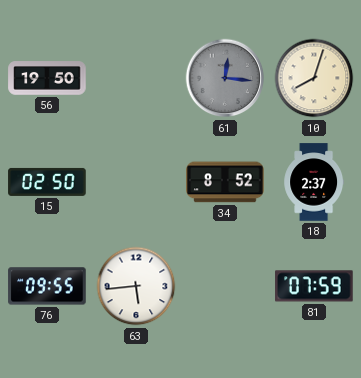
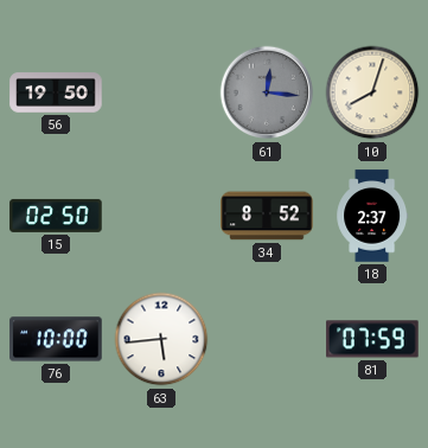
76: 09:55 -> 10:00 (56, 339)
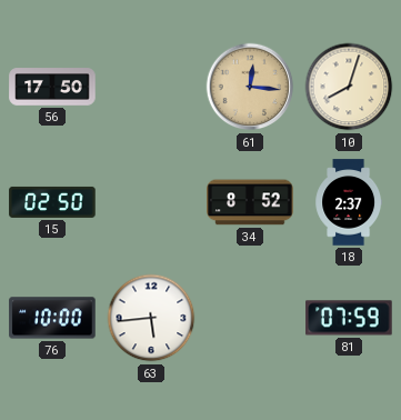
56: 19:50 -> 17:50 (52, 87)
61 dial: grey -> champagne (250, 87)
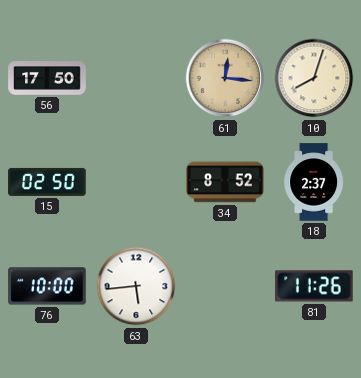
81: 07:59 -> 11:26 (314, 286)
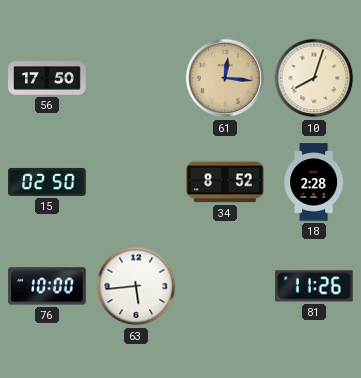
18: 2:37 -> 2:28 (314, 182)
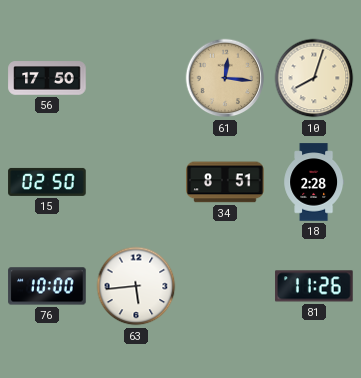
34: 8:52 -> 8:51 (225, 182)
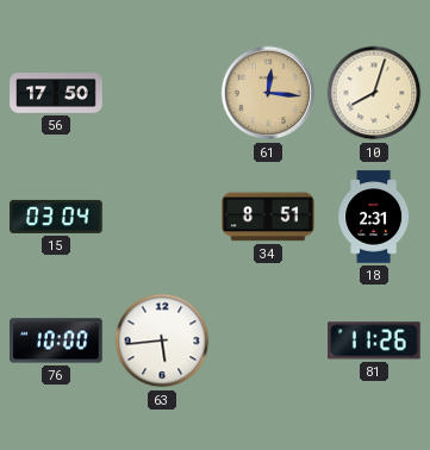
15: 02:50 -> 03:04 (56, 217)
18: 2:28 -> 2:31 (374, 217)
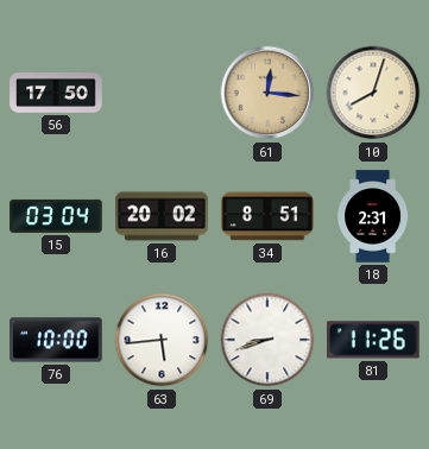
16: none -> 20:02 (162, 216)
69: none -> 8:42 (267, 340)
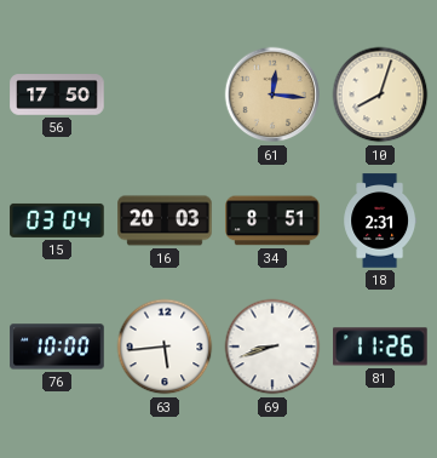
16: 20:02 -> 20:03 (165, 221)
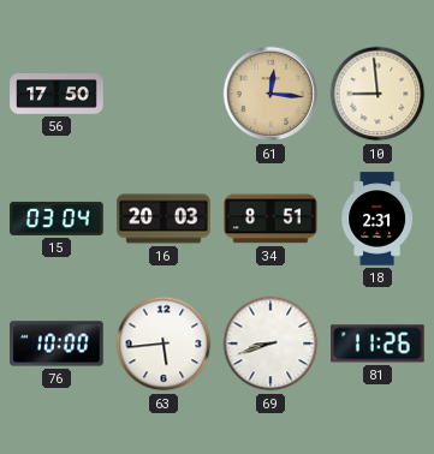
10: 8:03 -> 8:59 (377, 94)
